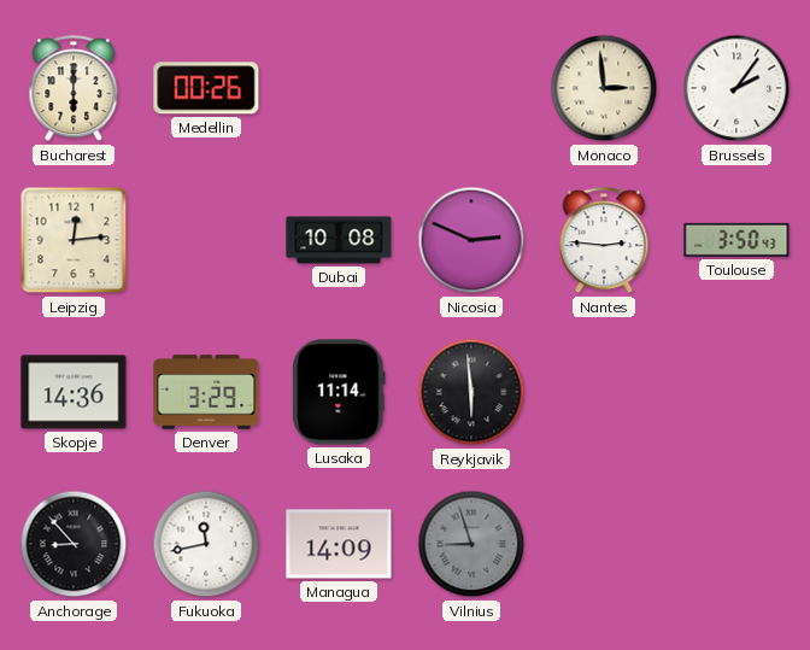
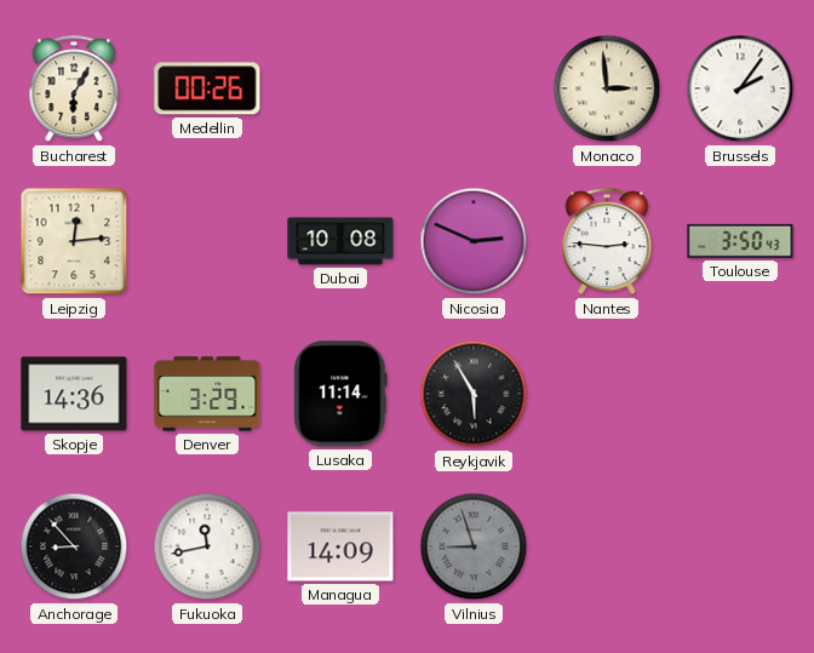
Bucharest: 6:00 -> 6:05 (74, 90)
Reykjavik: 5:59 -> 5:55 (474, 394)
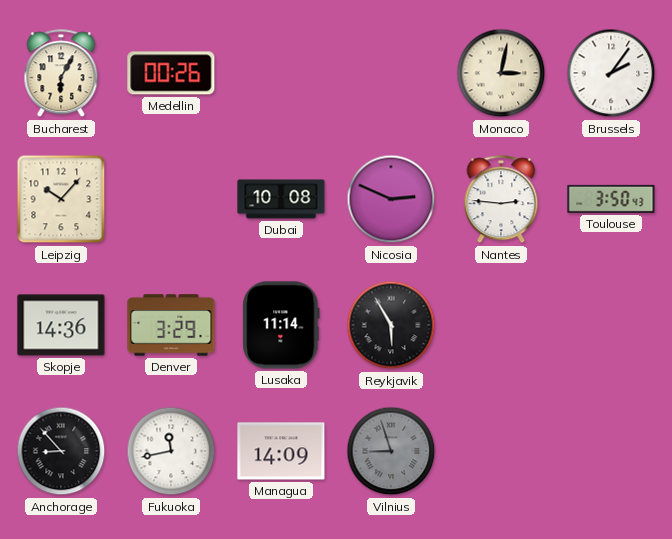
Monaco: 2:59 -> 3:02 (501, 73)
Leipzig: 12:14 -> 10:07 (61, 199)
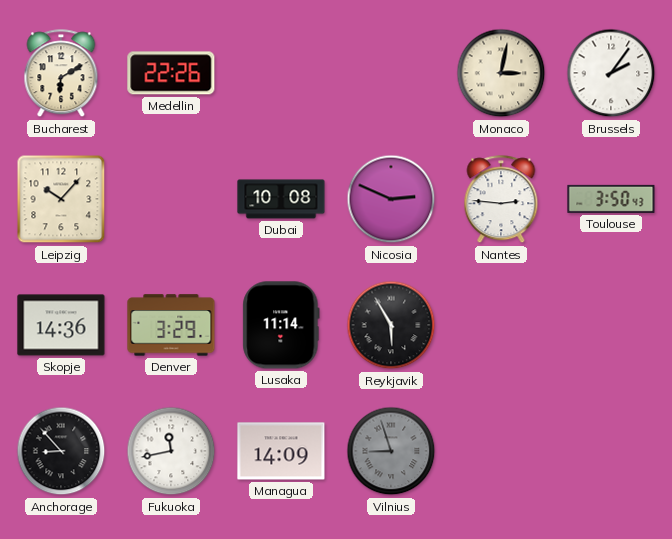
Bucharest: 6:05 -> 6:10 (61, 74)
Medellin: 00:26 -> 22:26 (171, 73)
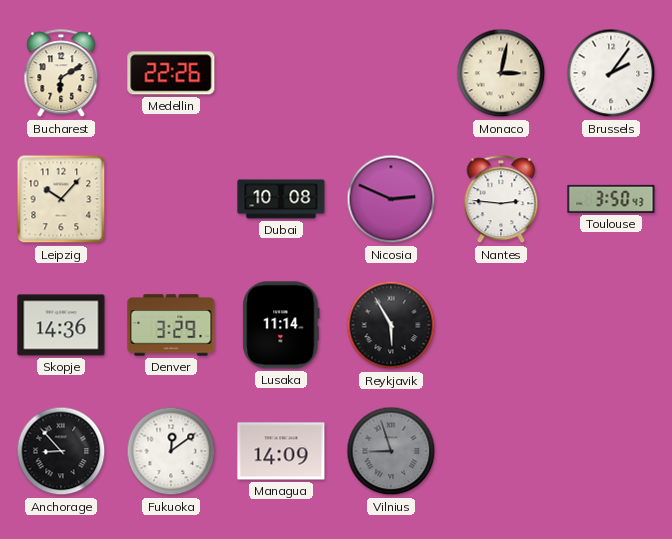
Fukuoka: 11:43 -> 12:09 (171, 451)
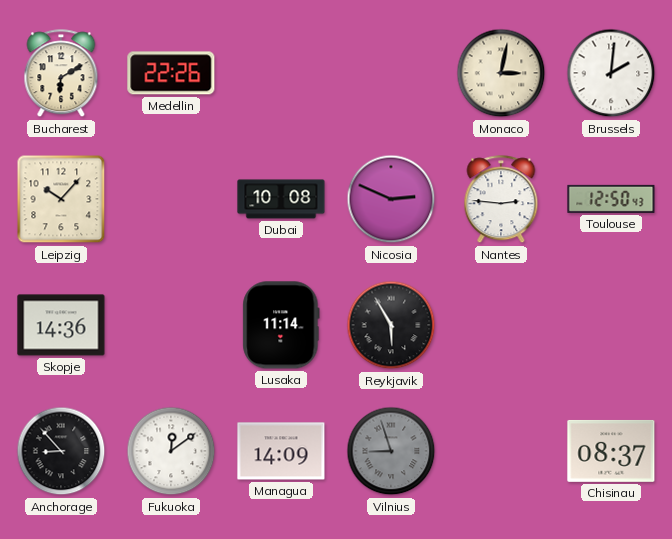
Brussels: 2:06 -> 2:01 (611, 73)
Toulouse: 3:50 -> 12:50 (611, 199)
Denver: 3:29 -> none (171, 325)
Chisinau: none -> 08:37 (611, 451)
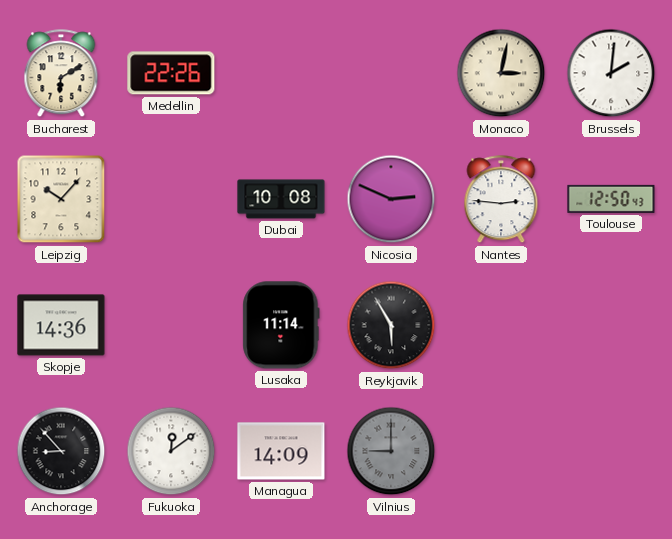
Vilnius: 8:57 -> 9:00 (391, 451)
Chisinau: 08:37 -> none (611, 451)
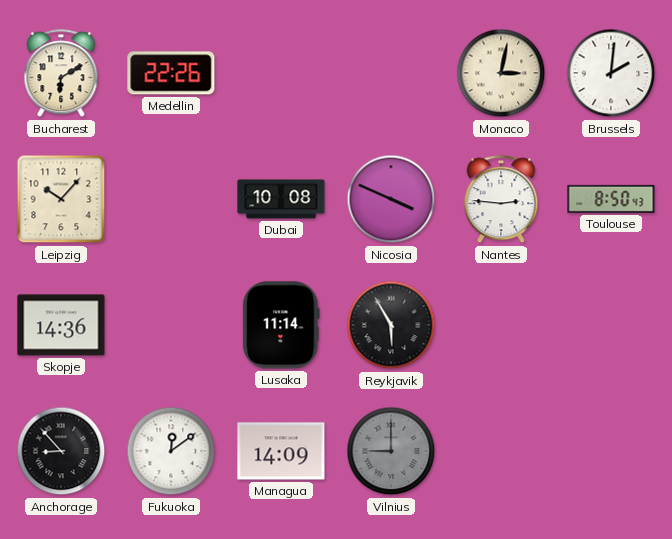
Nicosia: 2:49 -> 3:49 (391, 199)
Toulouse: 12:50 -> 8:50 (611, 199)
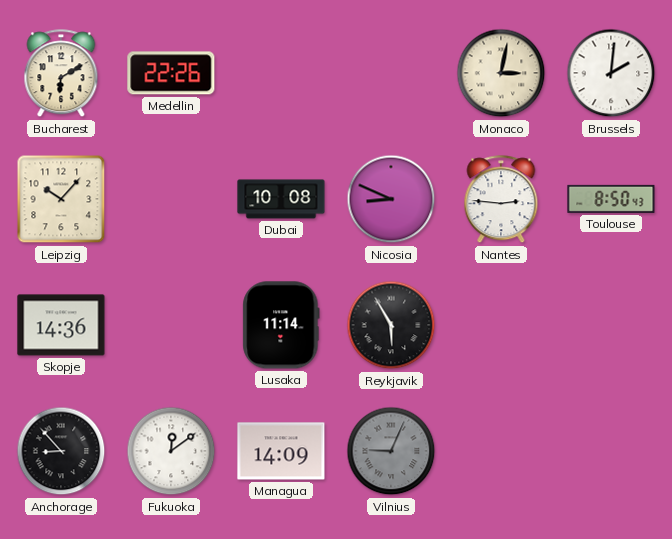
Nicosia: 3:49 -> 8:49 (391, 199)
Vilnius: 9:00 -> 9:04 (391, 451)
